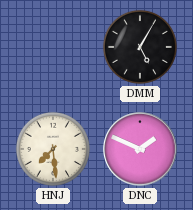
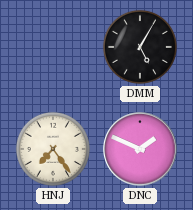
HNJ: 7:29 -> 7:24 (53, 149)
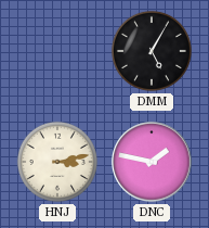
HNJ: 7:24 -> 3:13 (57, 162)
DNC: 1:49 -> 1:47 (152, 162)
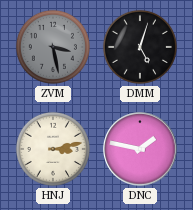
ZVM: none -> 3:28 (53, 47)
DMM: 5:05 -> 5:03 (140, 47)
